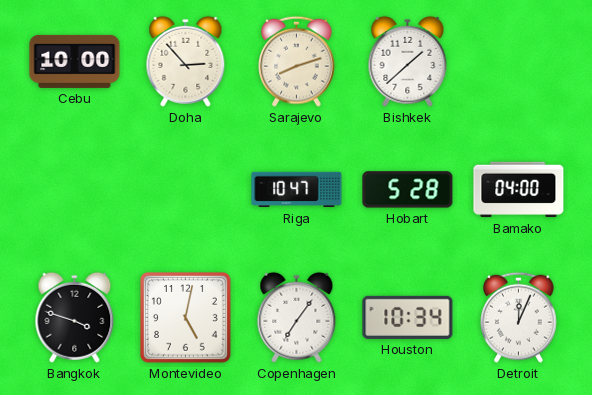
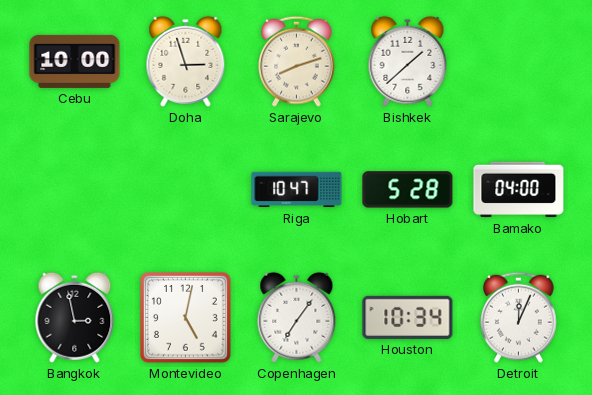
Doha: 2:53 -> 2:57 (186, 61)
Bangkok: 3:48 -> 2:58 (75, 317)
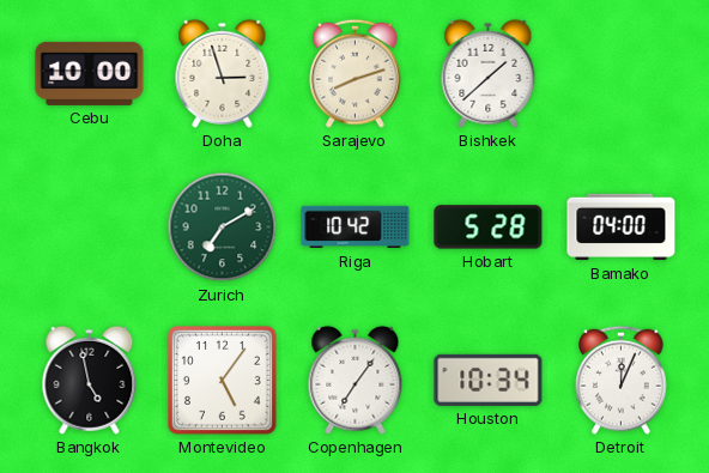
Zurich: none -> 7:10 (223, 228)
Riga: 10:47 -> 10:42 (356, 228)
Bangkok: 2:58 -> 4:58 (90, 380)
Montevideo: 5:02 -> 5:06 (223, 381)
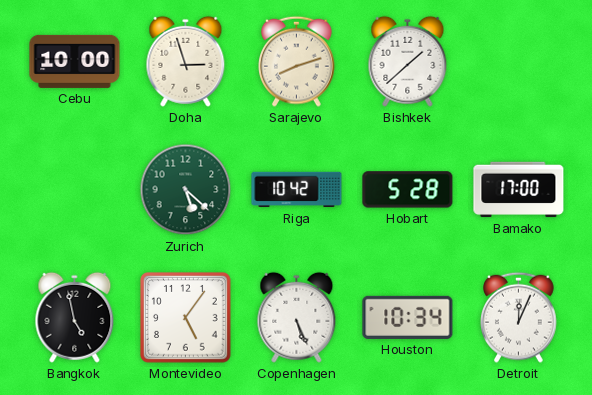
Zurich: 7:10 -> 5:22 (186, 190)
Bamako: 04:00 -> 17:00 (519, 190)
Copenhagen: 7:06 -> 5:26 (297, 317)
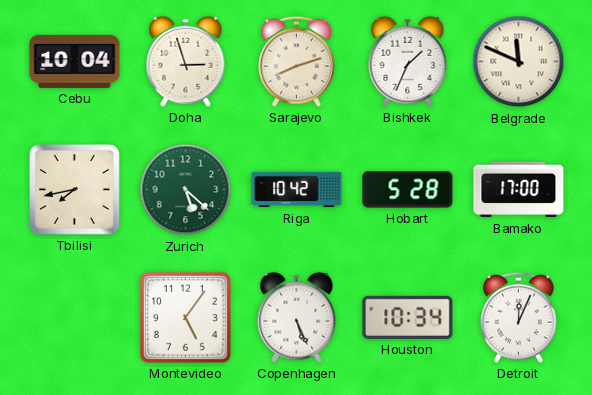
Cebu: 10:00 -> 10:04 (75, 61)
Bishkek: 1:38 -> 1:34 (408, 61)
Belgrade: none -> 11:49 (519, 62)
Tbilisi: none -> 7:43 (74, 189)
Bangkok: 4:58 -> none (75, 317)
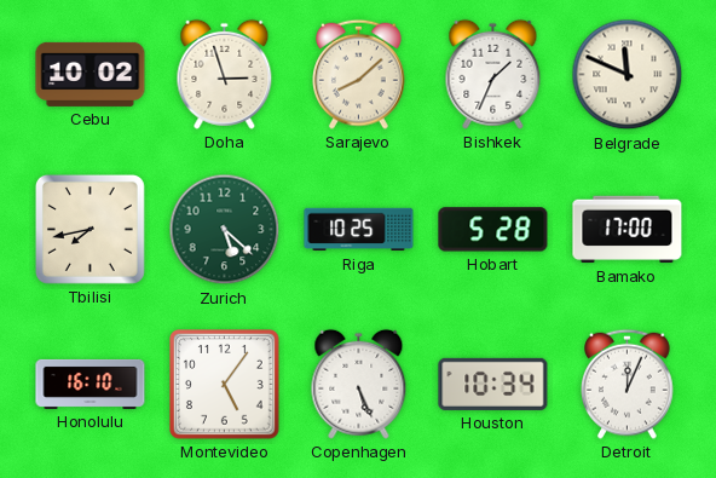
Cebu: 10:04 -> 10:02 (91, 74)
Sarajevo: 8:12 -> 8:08 (359, 74)
Riga: 10:42 -> 10:25 (359, 230)
Honolulu: none -> 16:10 (91, 384)
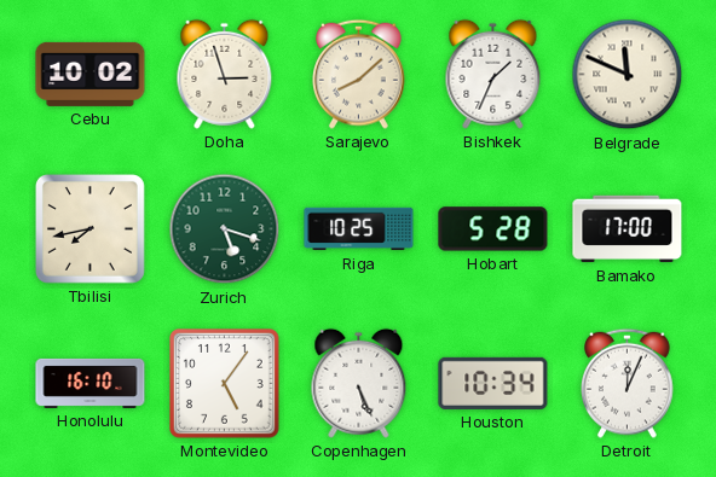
Zurich: 5:22 -> 5:18 (225, 229)
